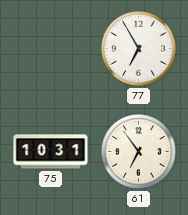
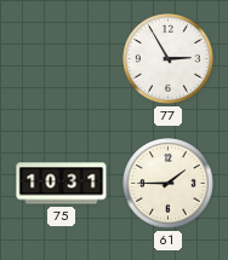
77: 6:55 -> 2:55 (169, 59)
61: 6:54 -> 1:45 (169, 184)
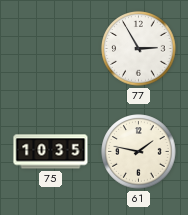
75: 10:31 -> 10:35 (51, 152)
61: 1:45 -> 1:47 (139, 152)
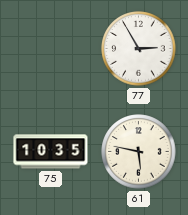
61: 1:47 -> 5:47 (139, 152)
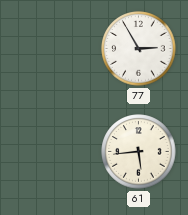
75: 10:35 -> none (51, 152)
61: 5:47 -> 5:44 (139, 152)
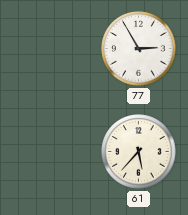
61: 5:44 -> 5:37 (139, 152)
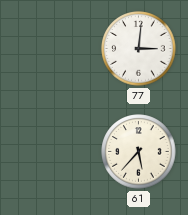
77: 2:55 -> 3:01 (139, 49)
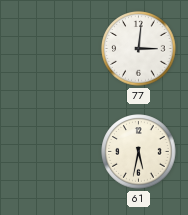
61: 5:37 -> 5:32 (139, 152)
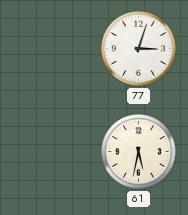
77: 3:01 -> 3:03 (139, 49)
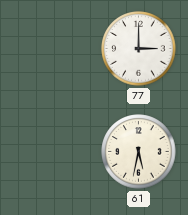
77: 3:03 -> 3:00 (139, 49)
